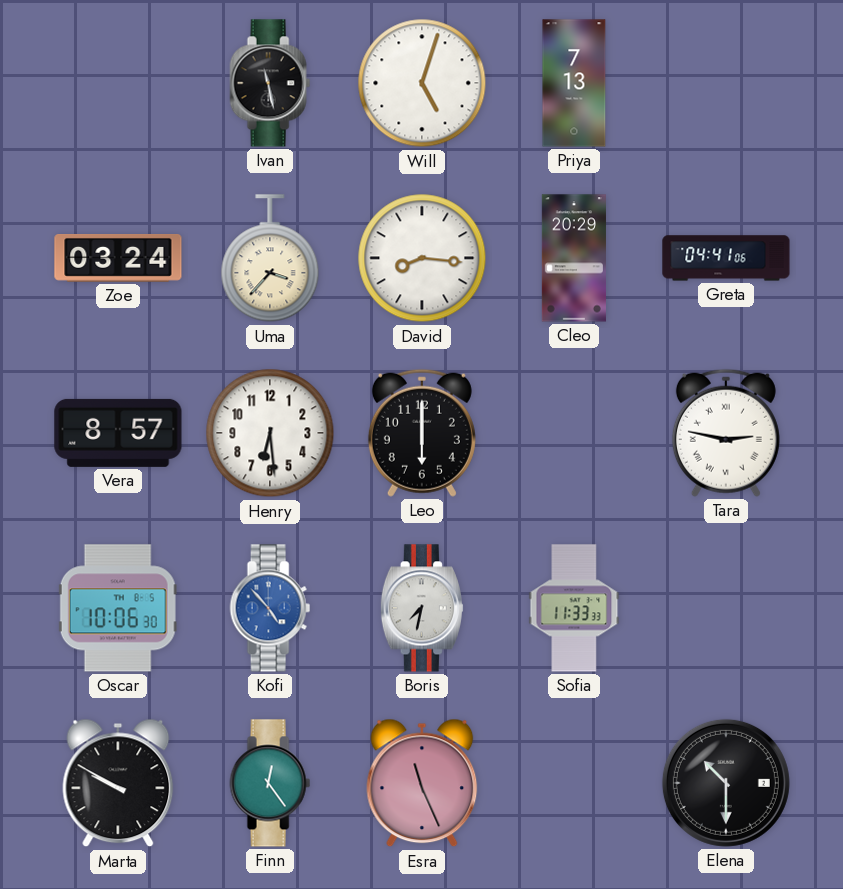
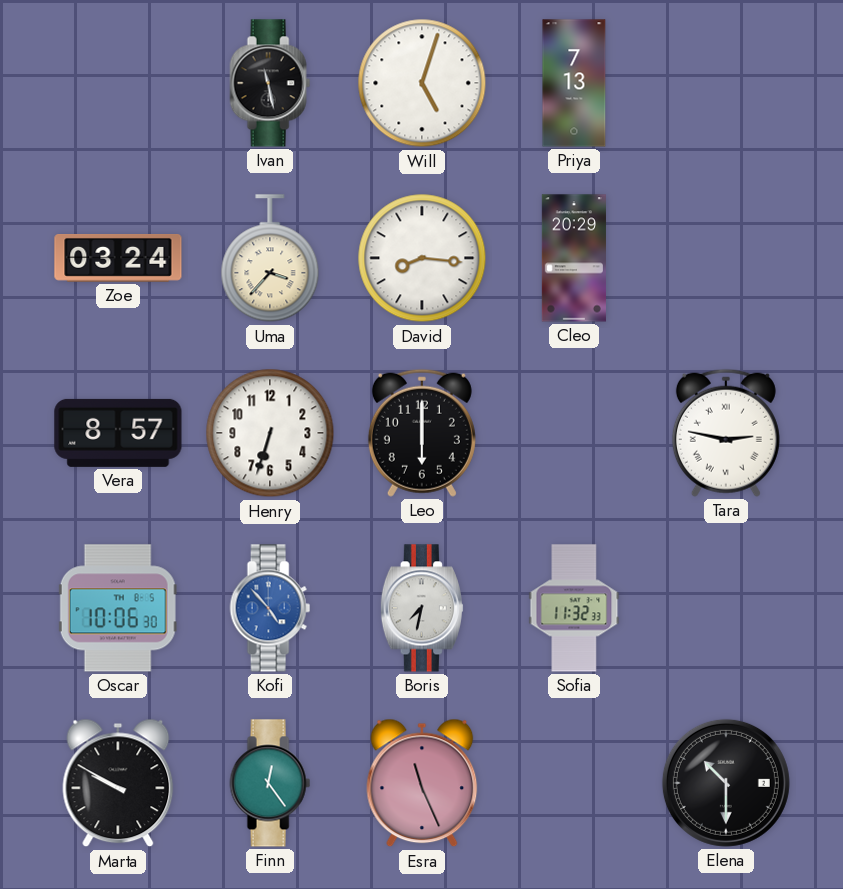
Greta: 04:41 -> none (726, 258)
Henry: 6:29 -> 6:33 (270, 433)
Sofia: 11:33 -> 11:32 (574, 608)
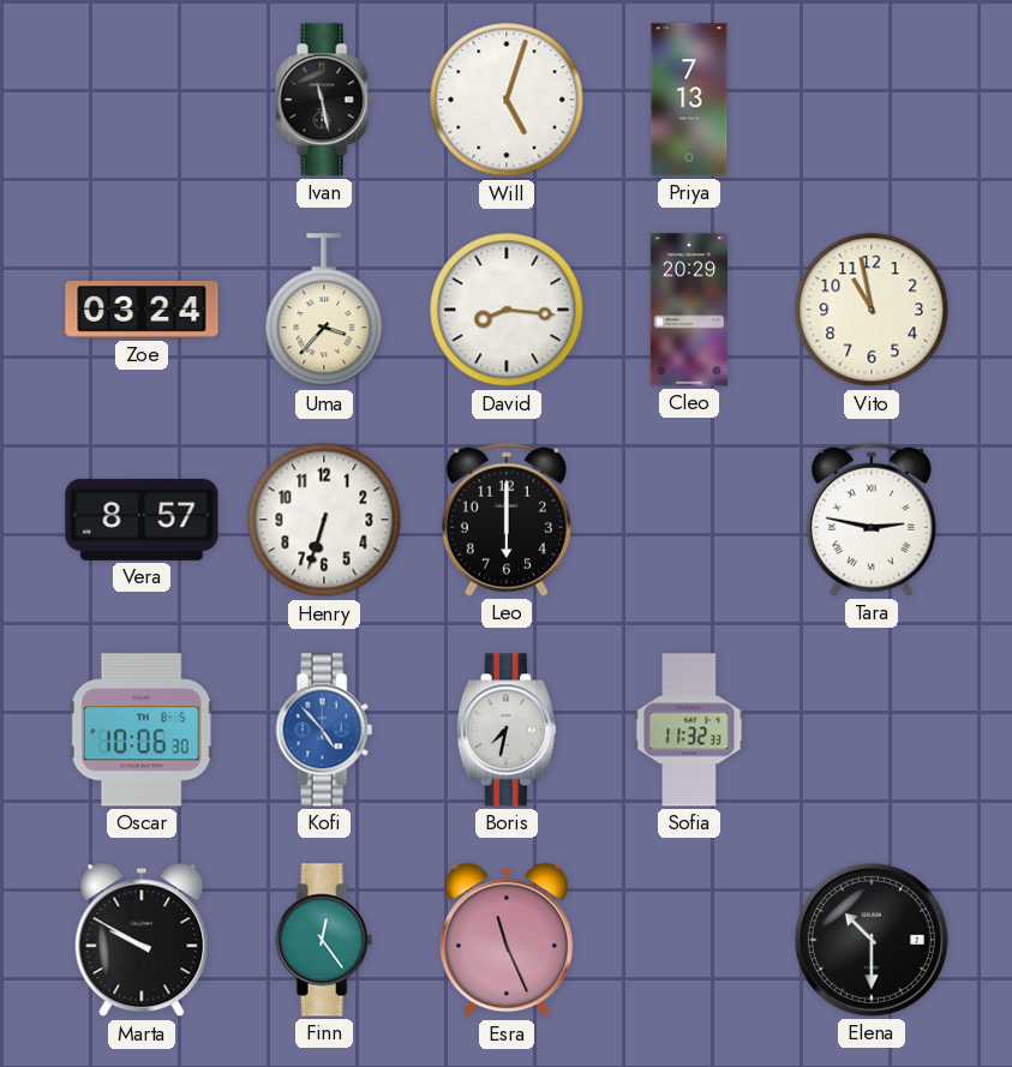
Vito: none -> 10:58 (872, 310)
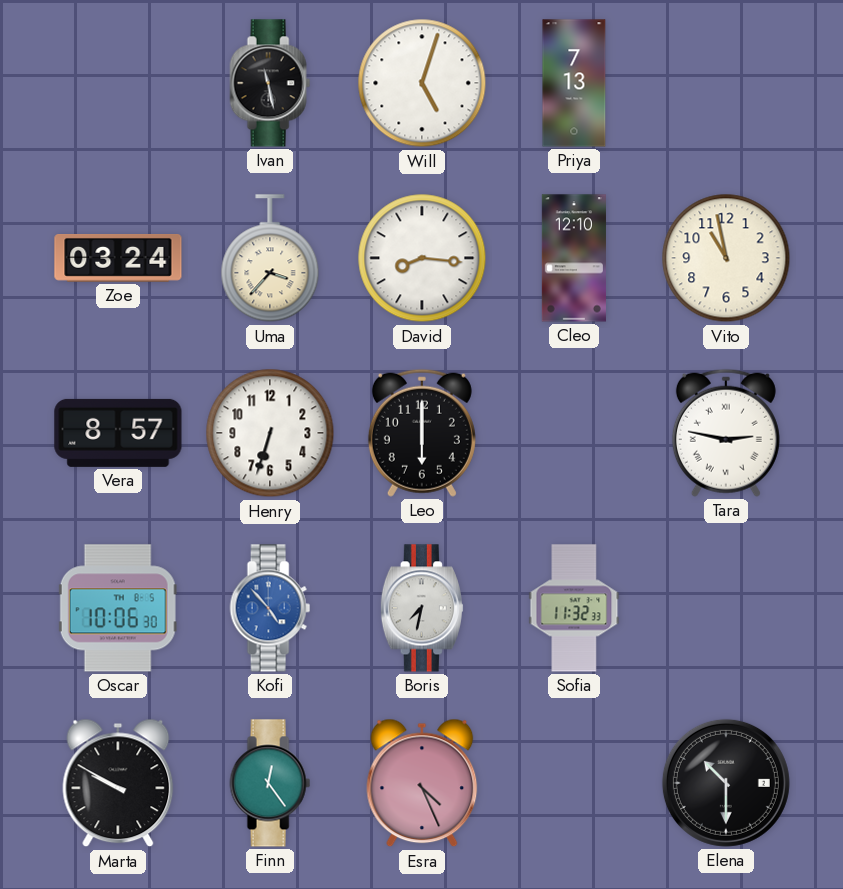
Cleo: 20:29 -> 12:10 (574, 258)
Esra: 11:26 -> 4:26 (422, 783)
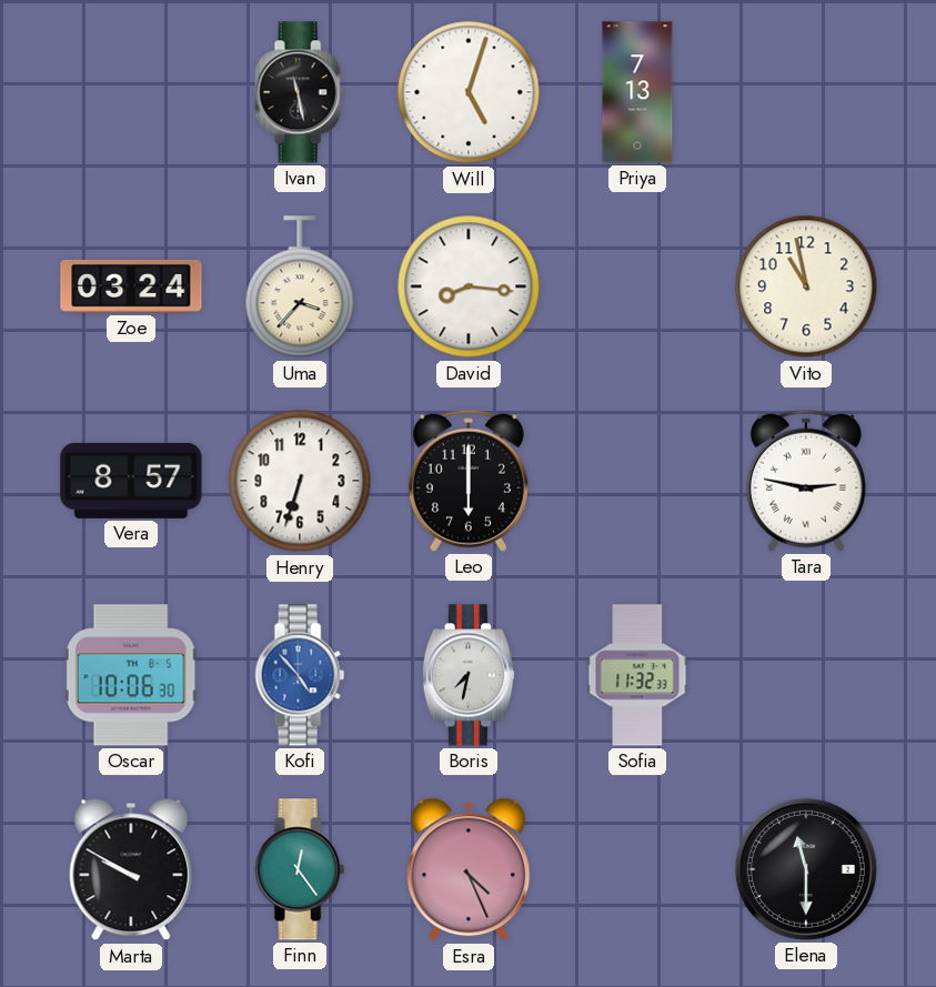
Cleo: 12:10 -> none (574, 258)
Elena: 10:30 -> 11:30 (806, 869)
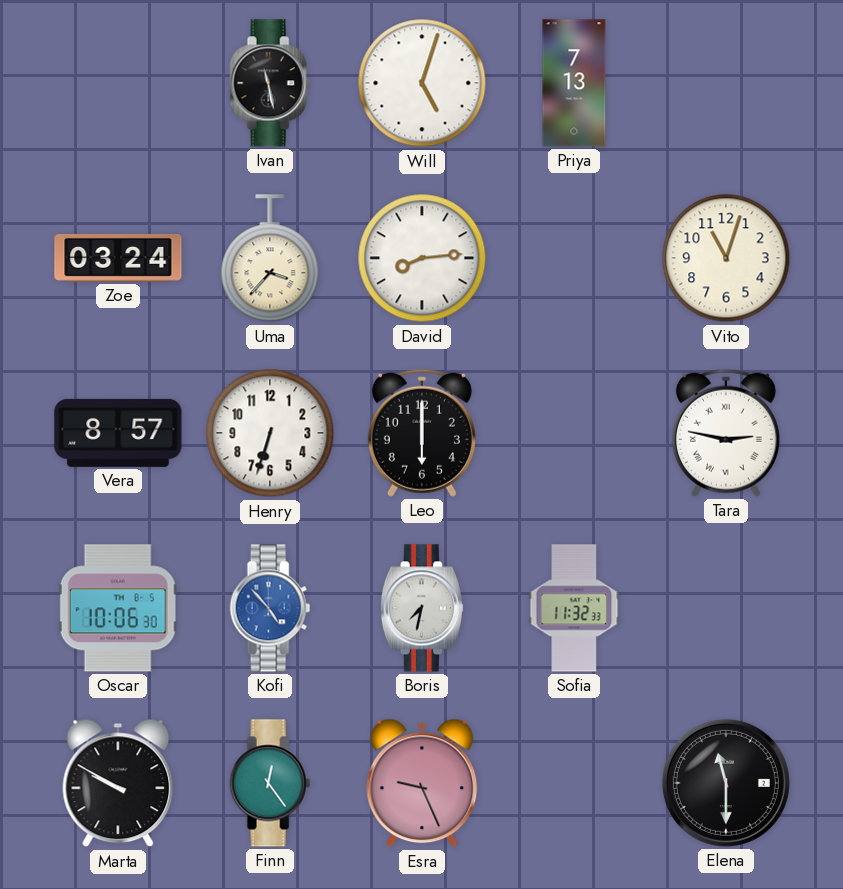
David: 8:16 -> 8:14 (422, 258)
Vito: 10:58 -> 11:03 (726, 258)
Esra: 4:26 -> 9:26 (422, 783)
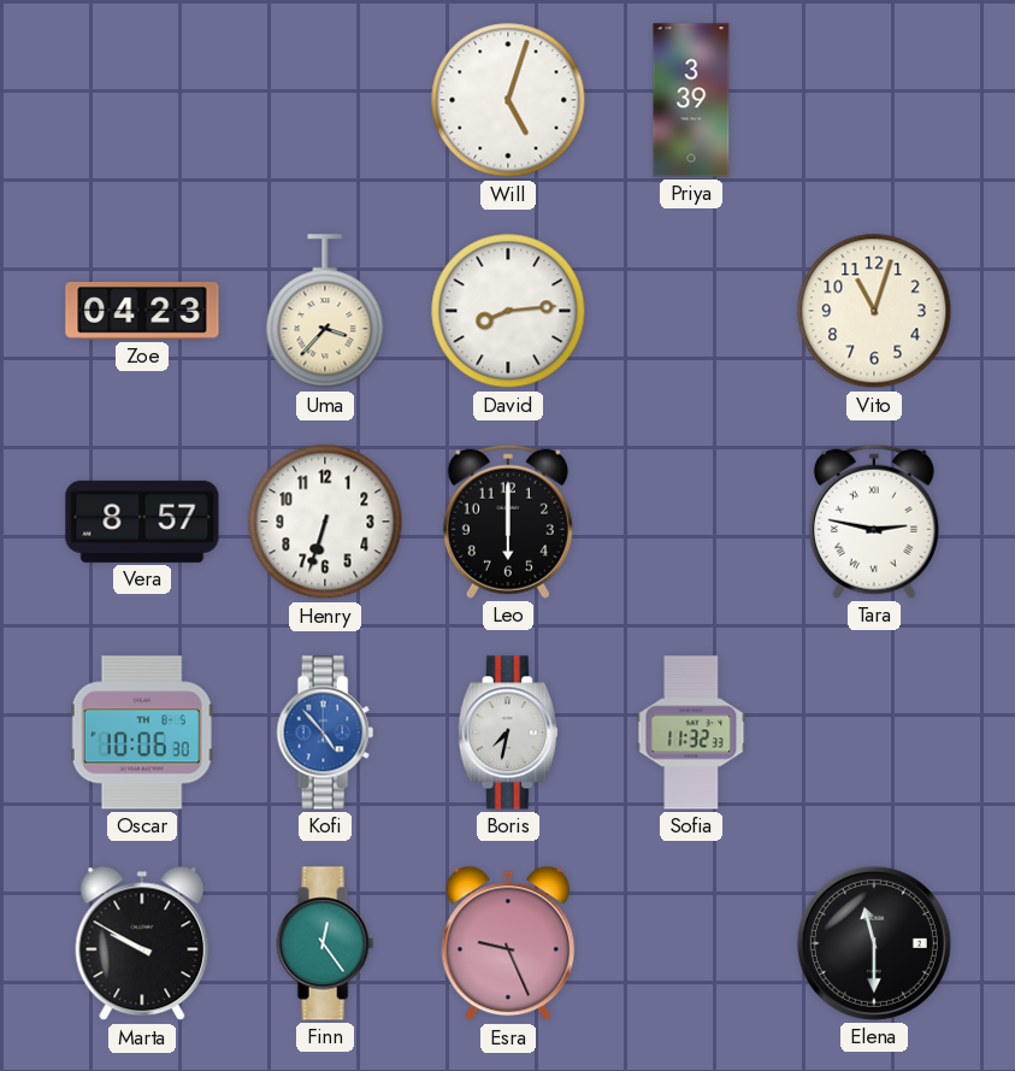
Ivan: 11:28 -> none (270, 83)
Priya: 7:13 -> 3:39 (691, 100)
Zoe: 03:24 -> 04:23 (142, 312)
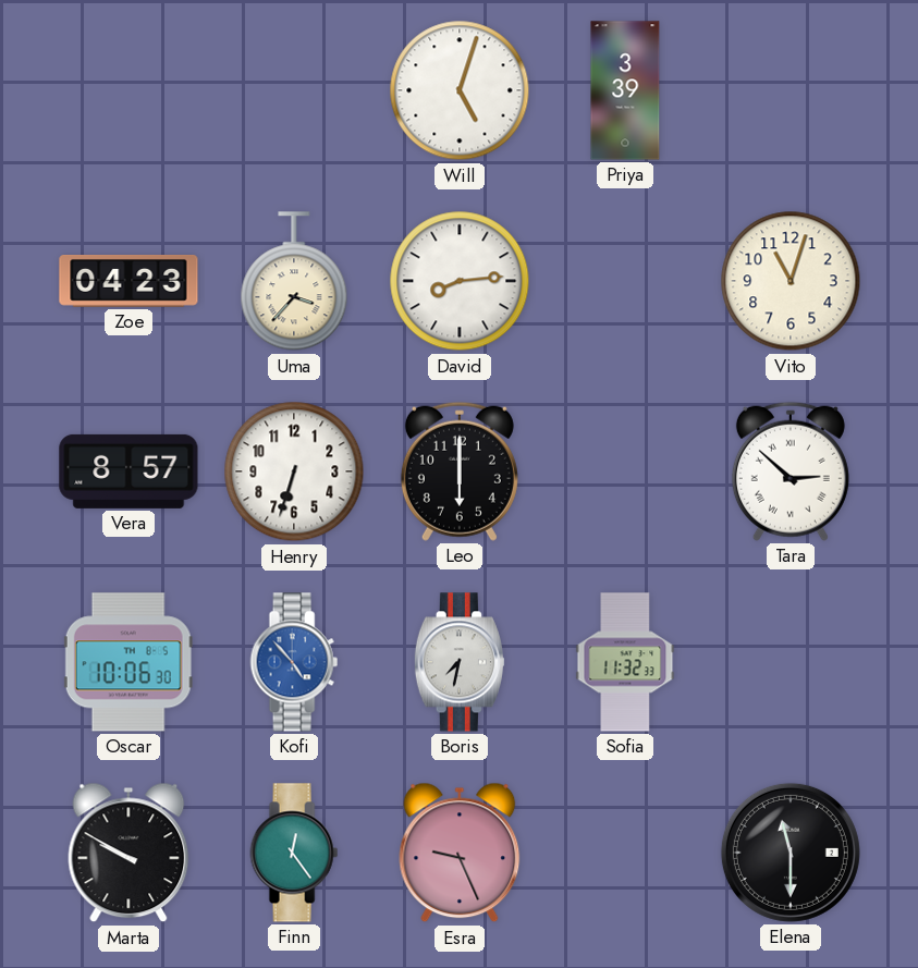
Tara: 2:47 -> 2:52 (791, 471)
